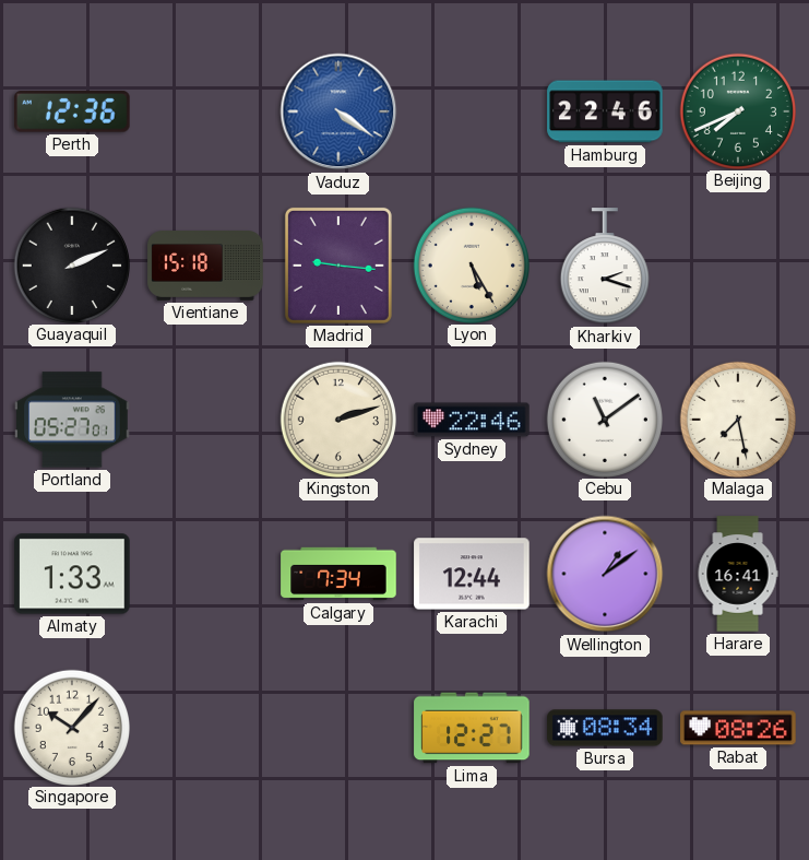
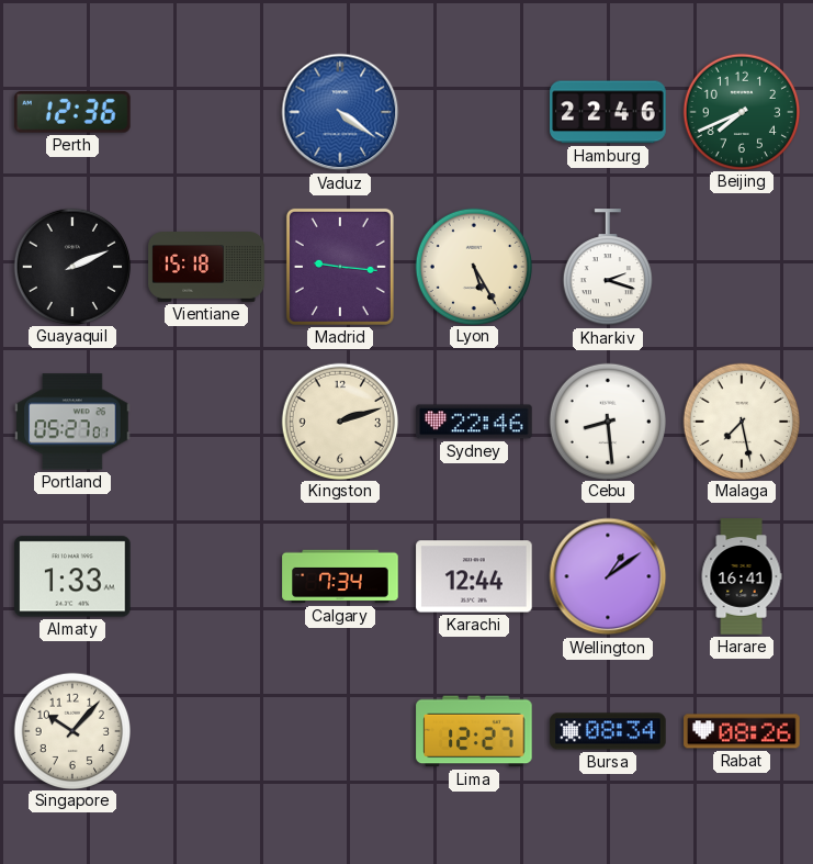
Cebu: 11:09 -> 8:29 (607, 420)
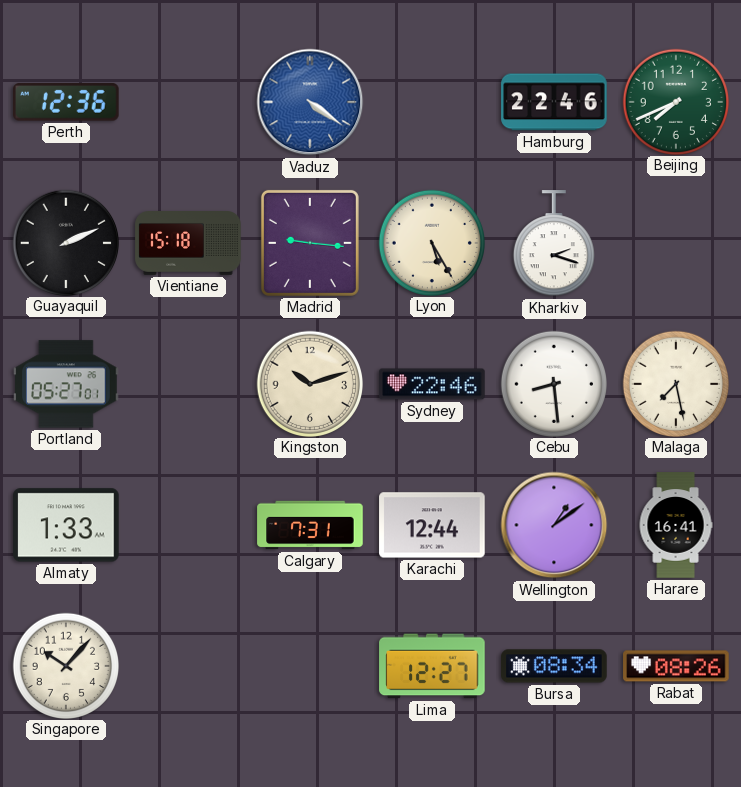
Kingston: 2:12 -> 10:12 (309, 383)
Calgary: 7:34 -> 7:31 (310, 525)
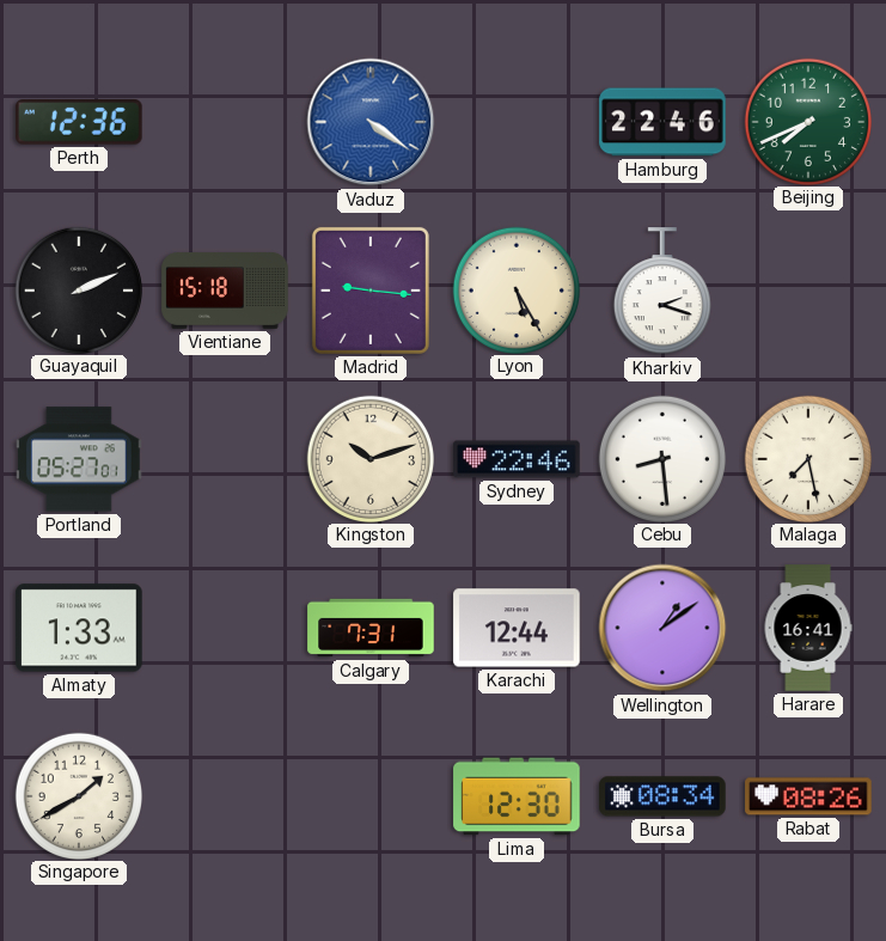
Singapore: 10:07 -> 1:40 (78, 795)
Lima: 12:27 -> 12:30 (517, 796)
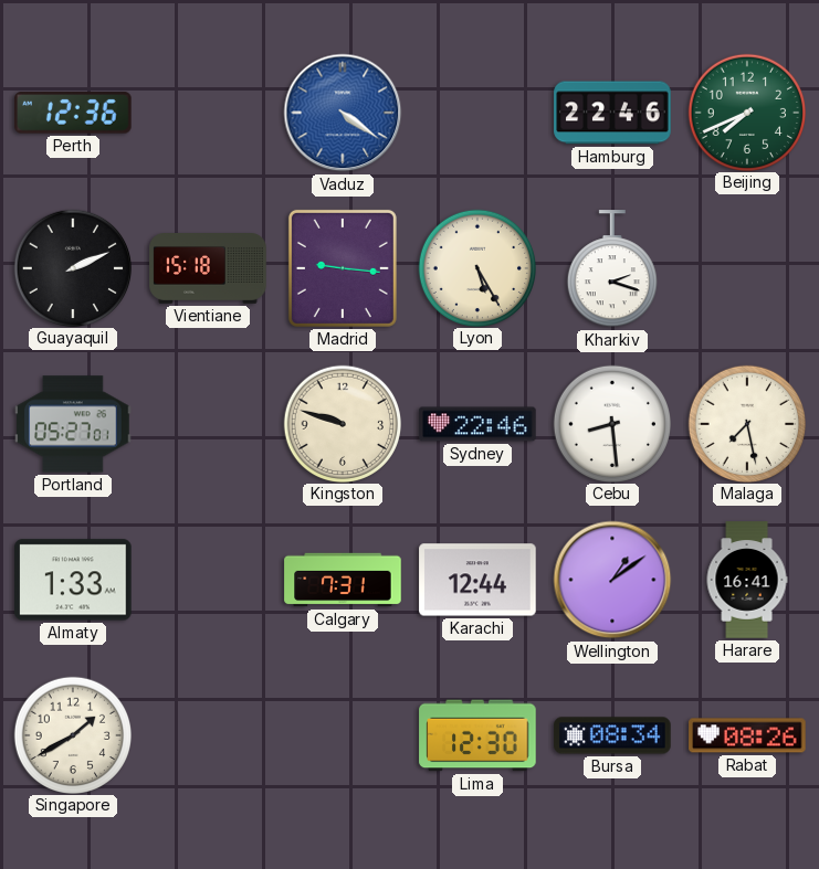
Kingston: 10:12 -> 9:48 (342, 423)
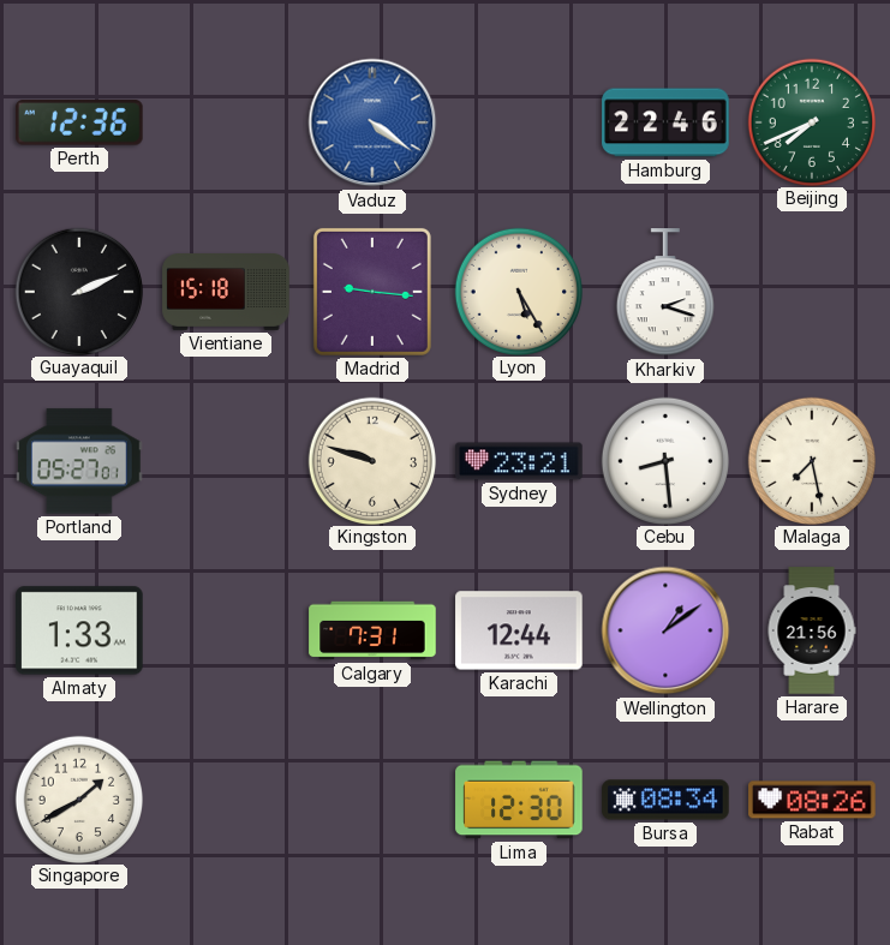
Sydney: 22:46 -> 23:21 (519, 461)
Harare: 16:41 -> 21:56 (812, 630)
